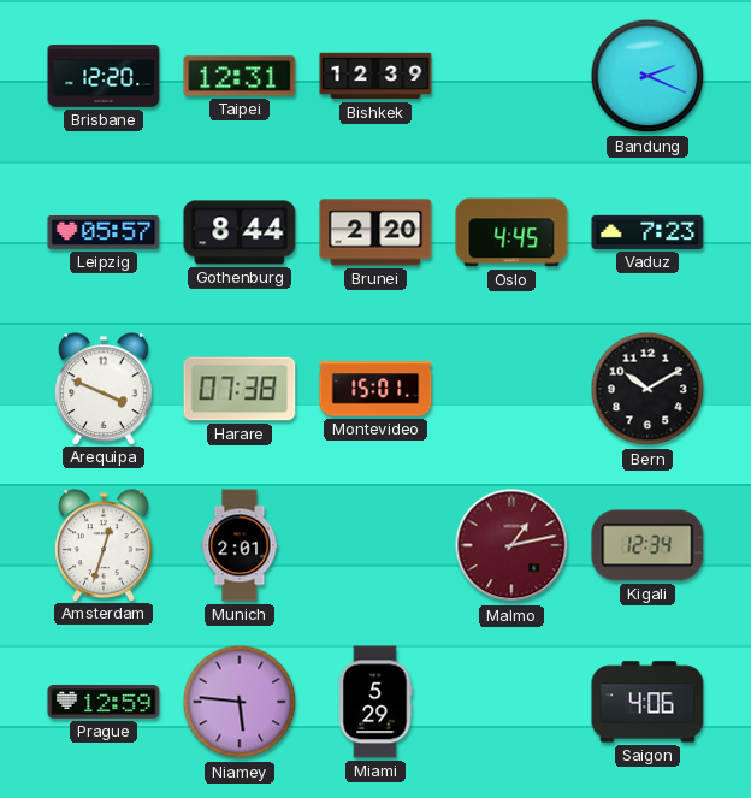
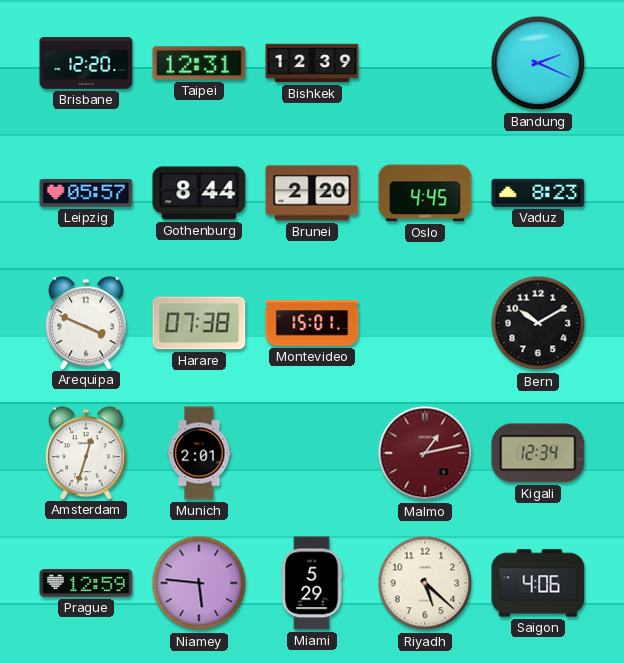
Vaduz: 7:23 -> 8:23 (538, 193)
Riyadh: none -> 5:22 (425, 583)
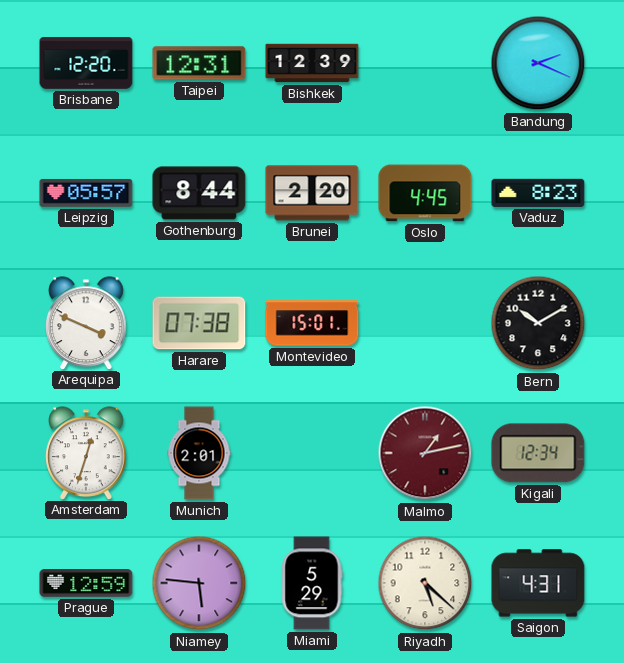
Saigon: 4:06 -> 4:31 (538, 583)
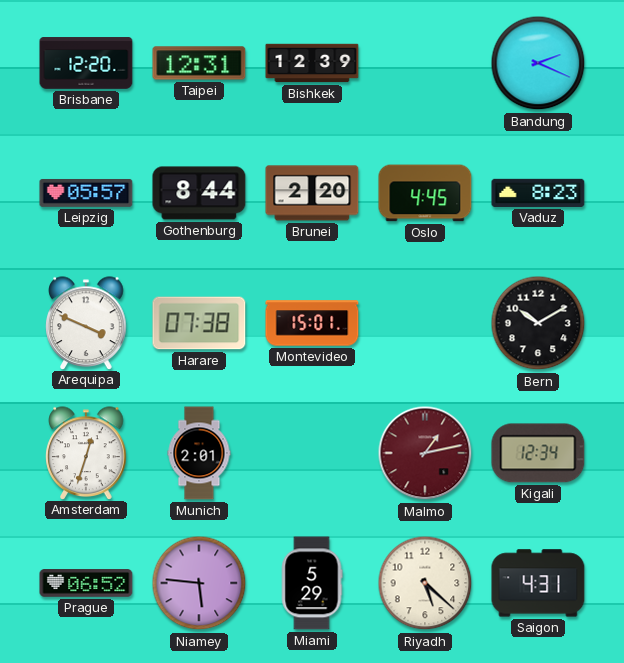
Prague: 12:59 -> 06:52 (86, 583)
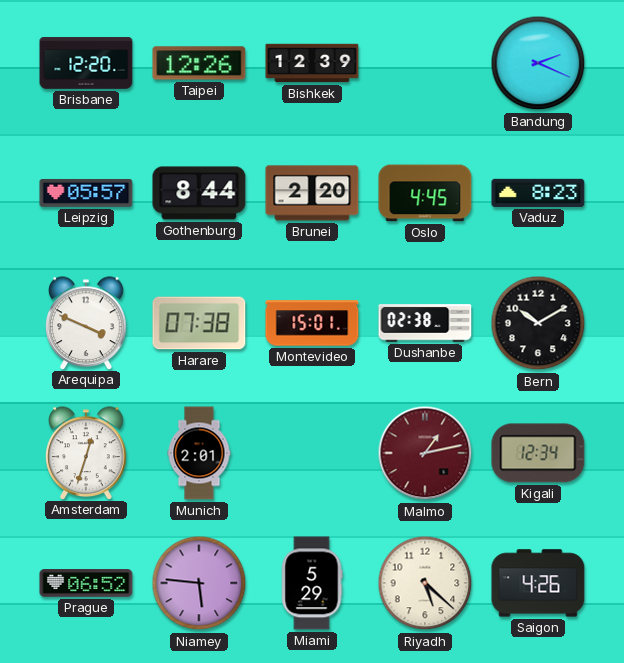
Taipei: 12:31 -> 12:26 (199, 63)
Dushanbe: none -> 02:38 (425, 323)
Saigon: 4:31 -> 4:26 (538, 583)
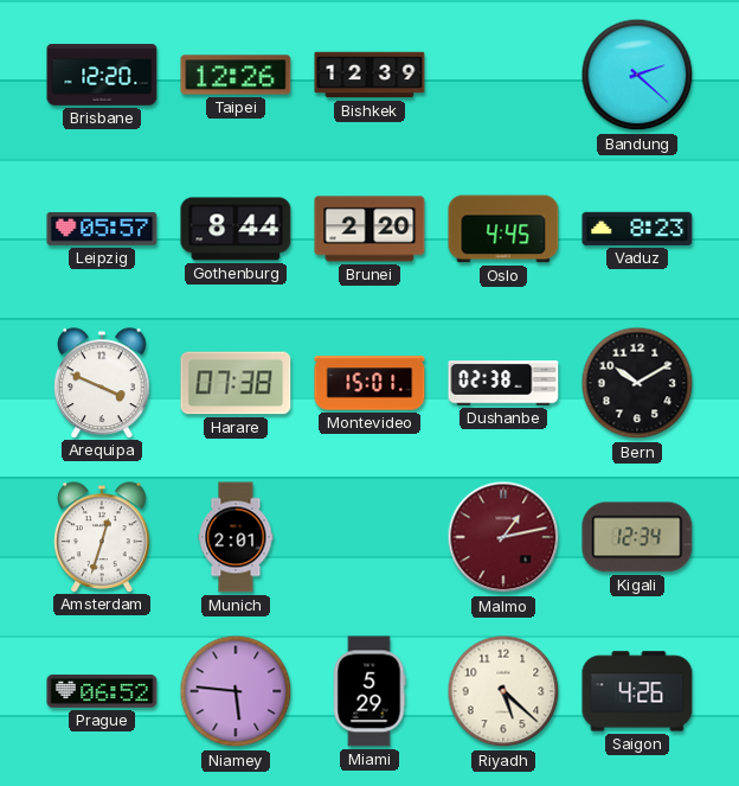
Bandung: 2:19 -> 2:22 (637, 75)
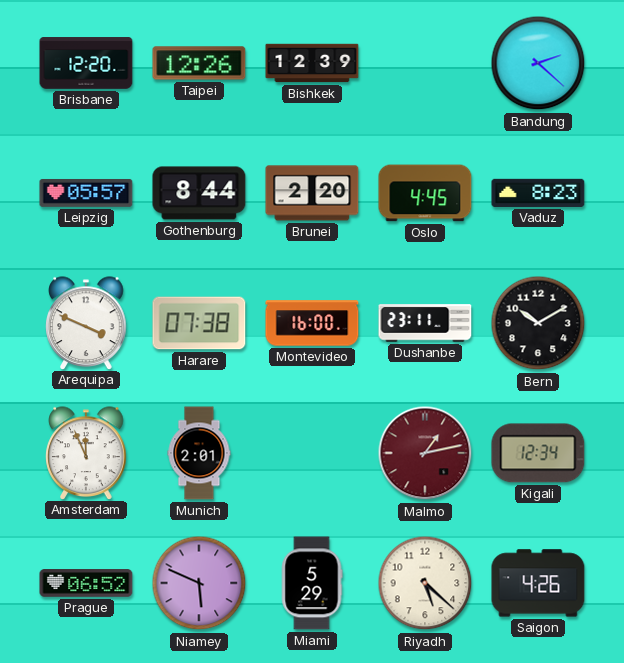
Montevideo: 15:01 -> 16:00 (312, 323)
Dushanbe: 02:38 -> 23:11 (425, 323)
Amsterdam: 12:33 -> 11:56 (86, 453)
Niamey: 5:46 -> 5:49 (199, 583)
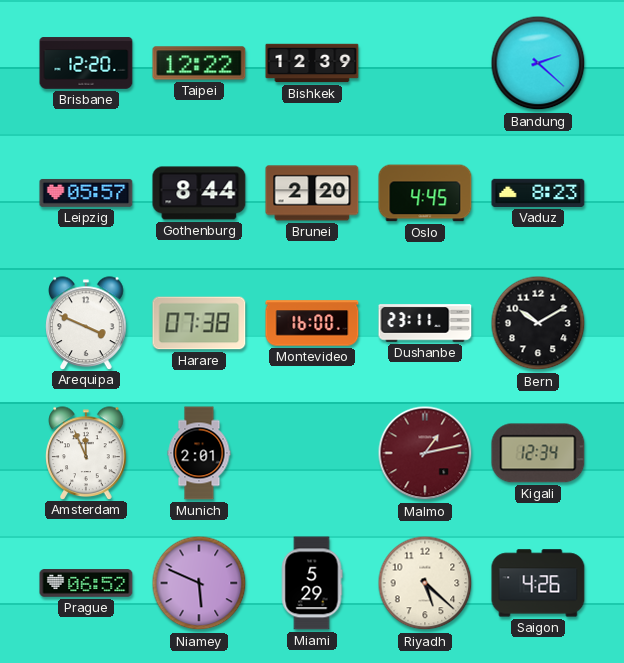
Taipei: 12:26 -> 12:22 (199, 63)
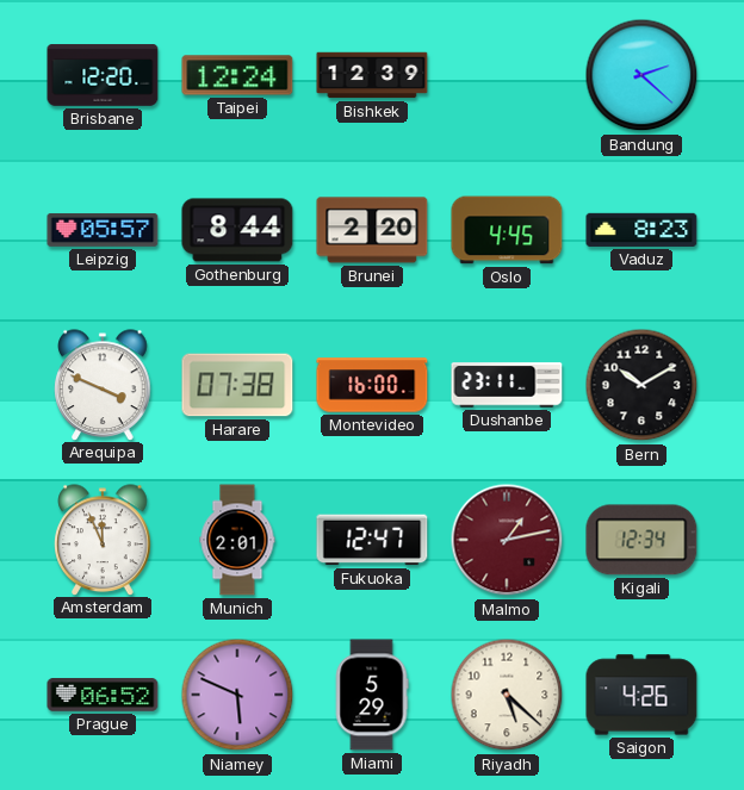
Taipei: 12:22 -> 12:24 (237, 75)
Fukuoka: none -> 12:47 (372, 540)
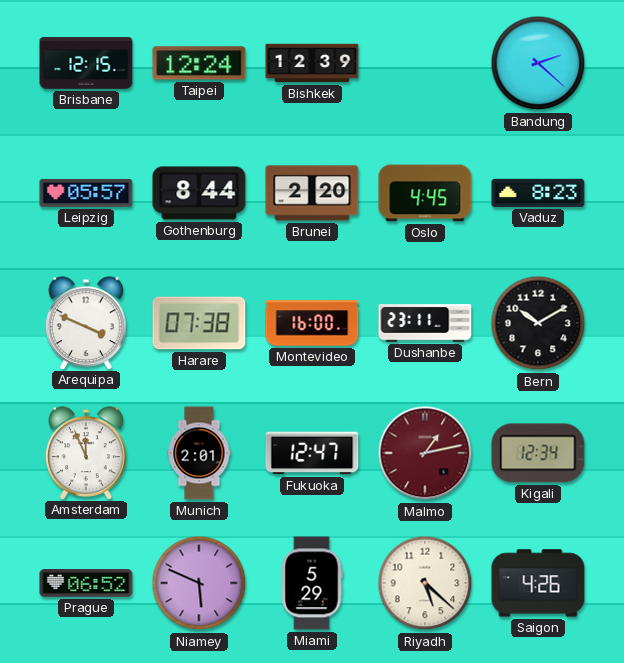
Brisbane: 12:20 -> 12:15 (86, 63)
